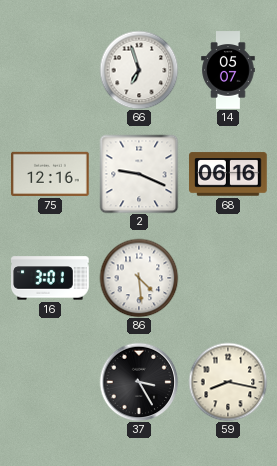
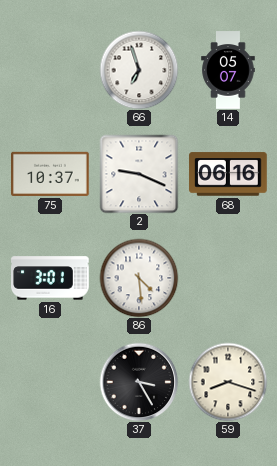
75: 12:16 -> 10:37 (50, 174)
59: 8:17 -> 8:18 (228, 382)
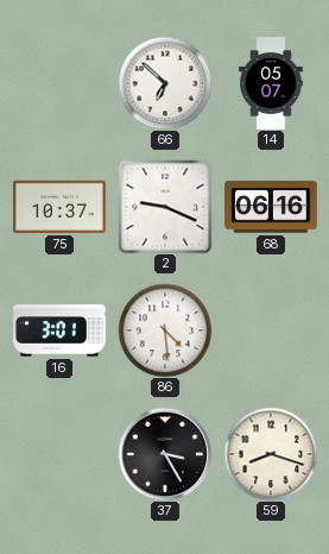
66: 6:57 -> 6:52 (165, 83)
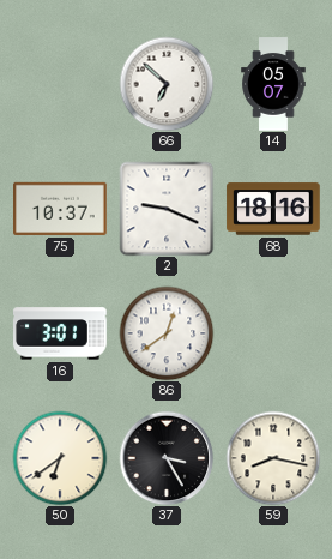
68: 06:16 -> 18:16 (273, 209)
86: 4:29 -> 12:39 (167, 333)
50: none -> 6:39 (60, 458)
59: 8:18 -> 8:17 (273, 458)
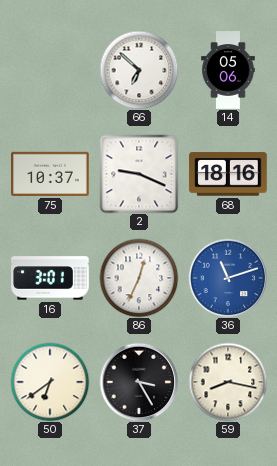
14: 05:07 -> 05:06 (228, 70)
86: 12:39 -> 12:34 (139, 278)
36: none -> 11:12 (228, 278)
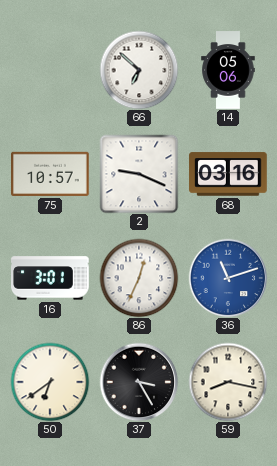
75: 10:37 -> 10:57 (50, 174)
68: 18:16 -> 03:16 (228, 174)
